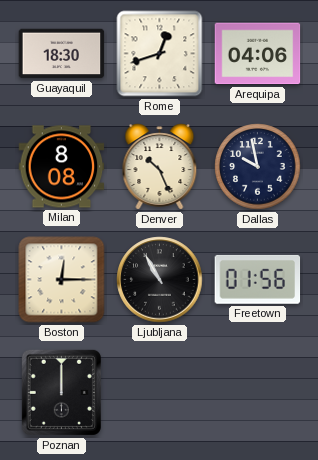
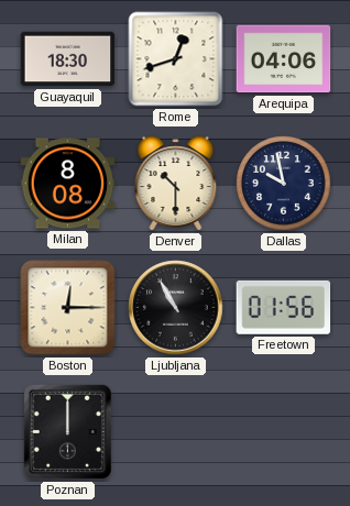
Denver: 10:26 -> 10:30 (176, 184)
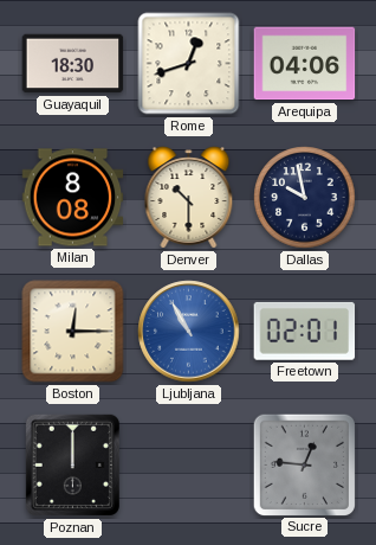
Ljubljana dial: black -> blue (189, 332)
Freetown: 01:56 -> 02:01 (305, 331)
Sucre: none -> 12:46 (304, 464)
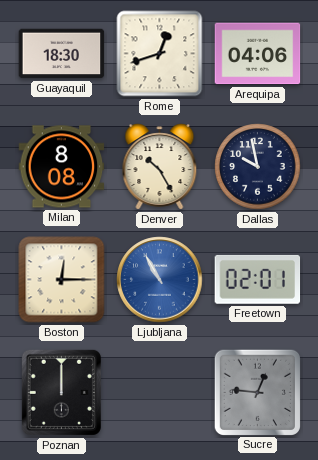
Denver: 10:30 -> 10:25 (160, 167)
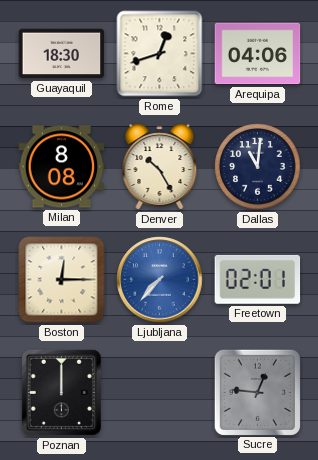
Dallas: 9:58 -> 11:01 (258, 167)
Ljubljana: 10:55 -> 7:37 (160, 280)
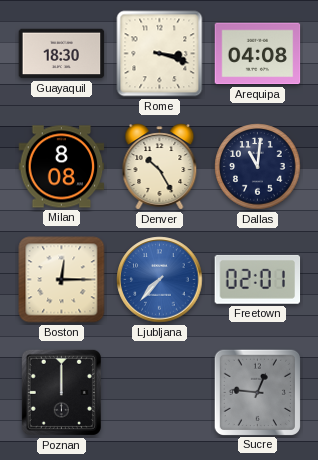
Rome: 12:42 -> 3:18 (160, 54)
Arequipa: 04:06 -> 04:08 (258, 54)
